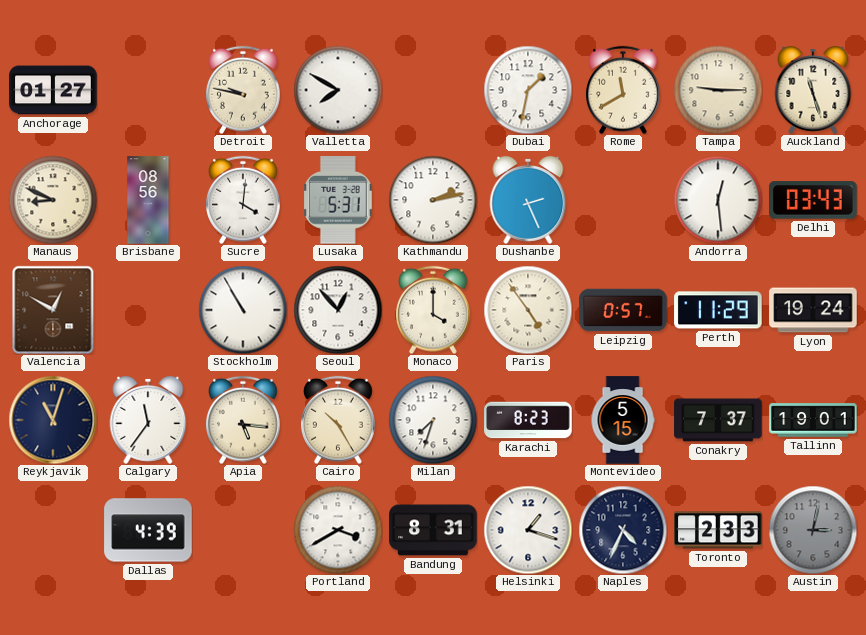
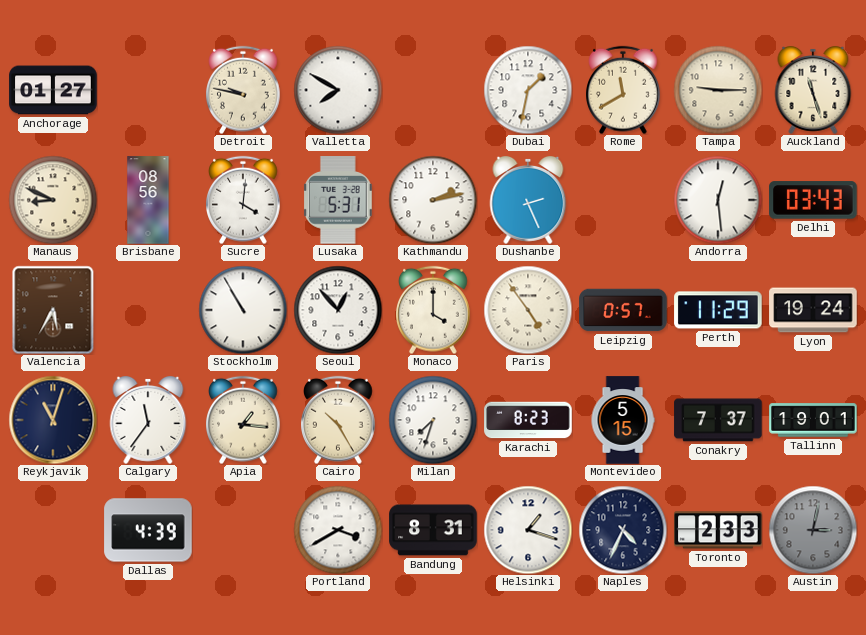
Valencia: 12:50 -> 5:35 (53, 310)
Apia: 5:16 -> 1:16 (244, 420)
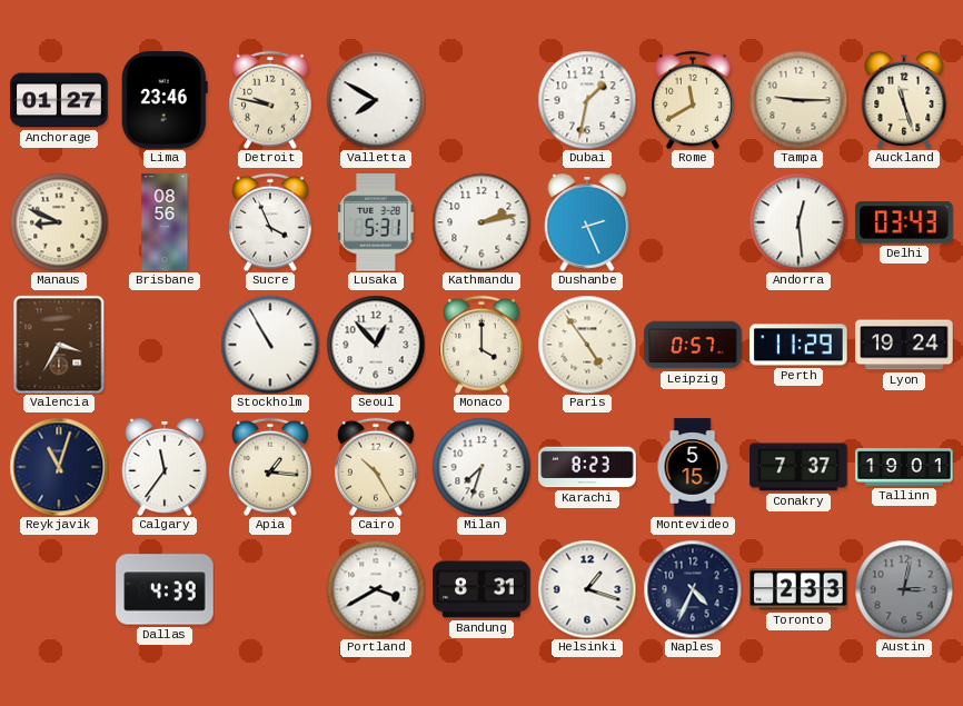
Lima: none -> 23:46 (165, 100)
Sucre: 4:01 -> 3:56 (271, 222)
Valencia: 5:35 -> 3:35 (59, 345)
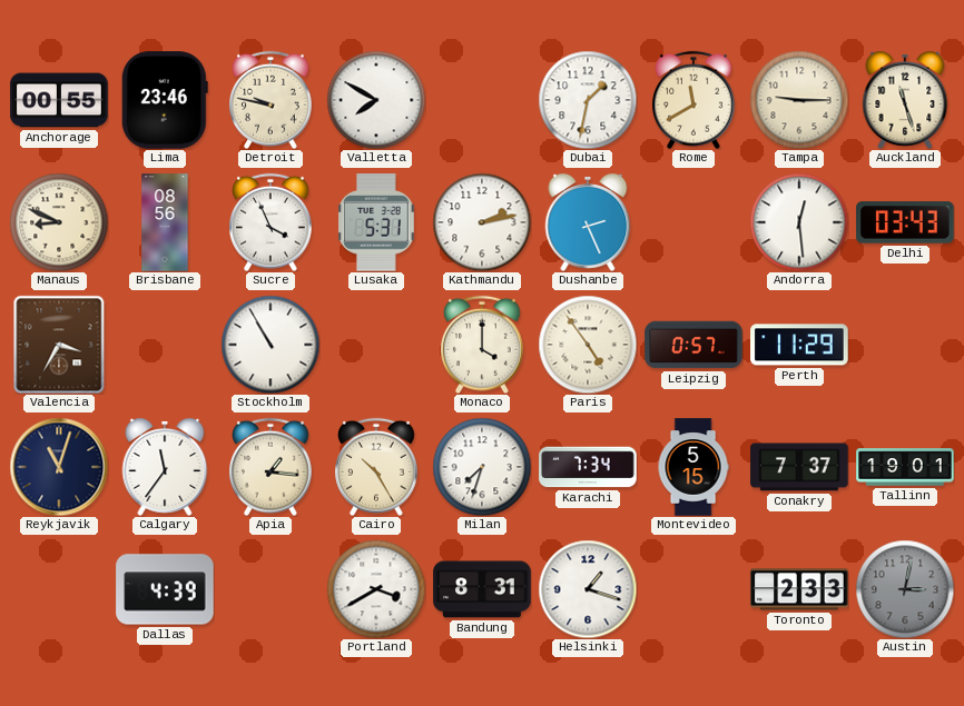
Anchorage: 01:27 -> 00:55 (59, 100)
Seoul: 12:53 -> none (376, 345)
Lyon: 19:24 -> none (904, 345)
Karachi: 8:23 -> 7:34 (588, 467)
Naples: 4:34 -> none (693, 589)
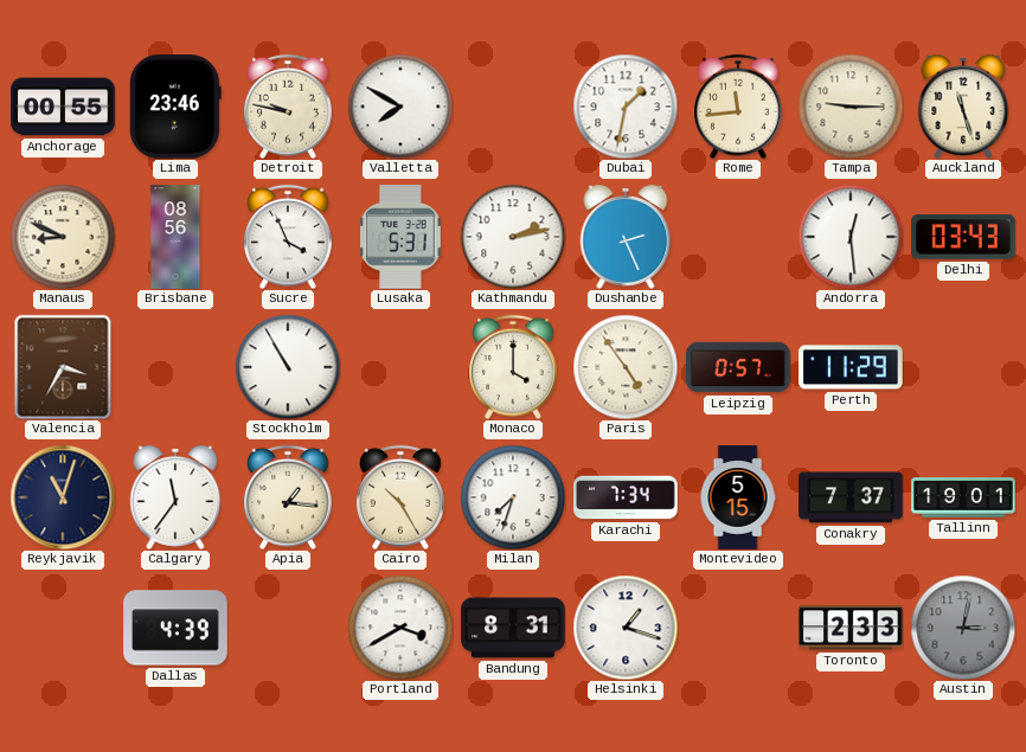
Rome: 11:40 -> 11:44 (739, 107)
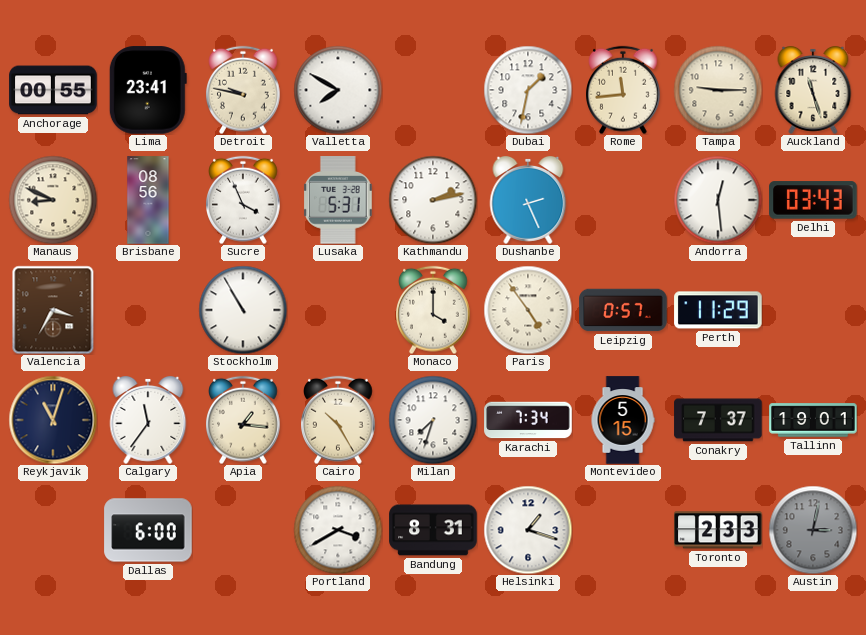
Lima: 23:46 -> 23:41 (148, 90)
Dallas: 4:39 -> 6:00 (148, 530)
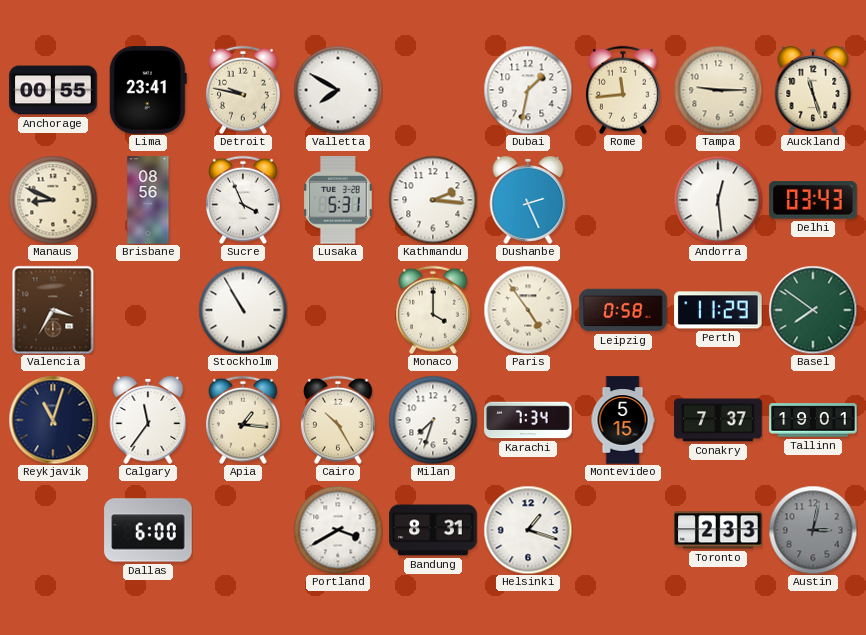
Kathmandu: 2:13 -> 2:16 (433, 200)
Leipzig: 0:57 -> 0:58 (623, 310)
Basel: none -> 7:51 (813, 310)
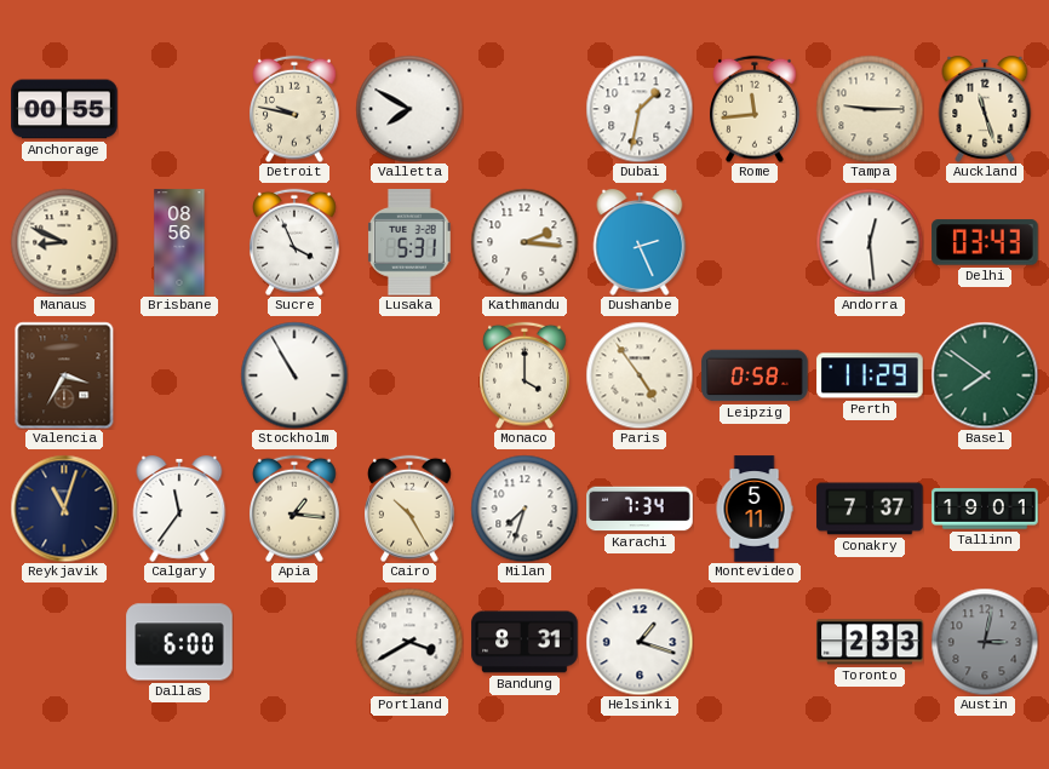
Lima: 23:41 -> none (148, 90)
Montevideo: 5:15 -> 5:11 (755, 509)
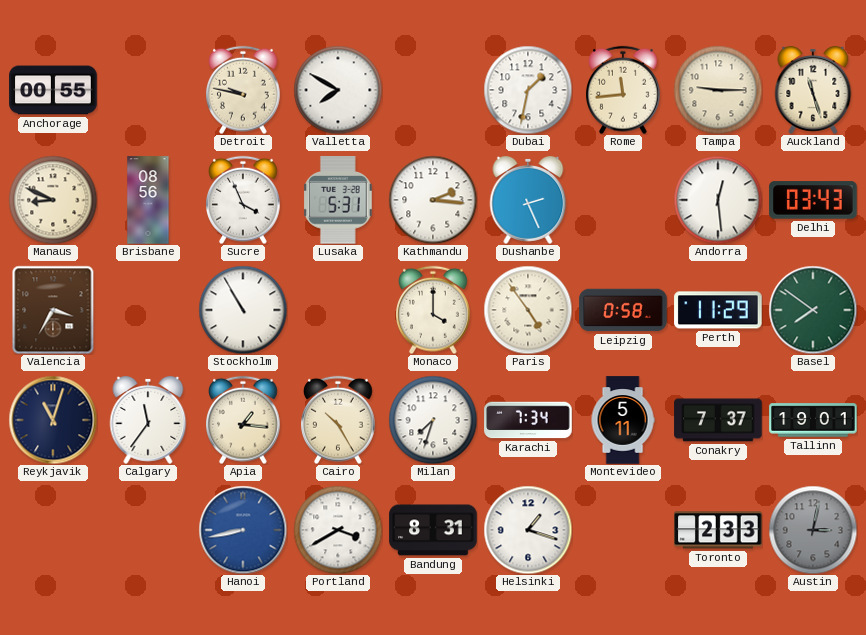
Dallas: 6:00 -> none (179, 642)
Hanoi: none -> 8:43 (243, 530)
